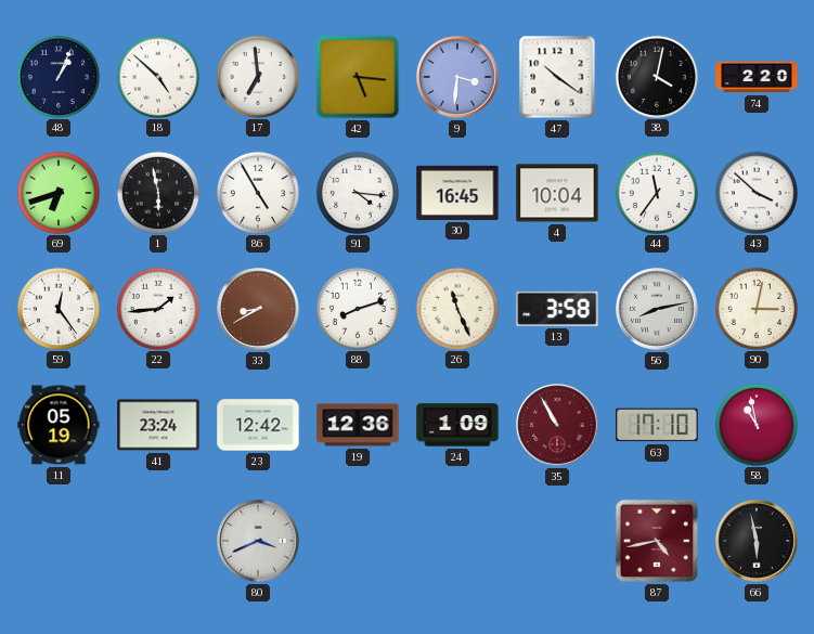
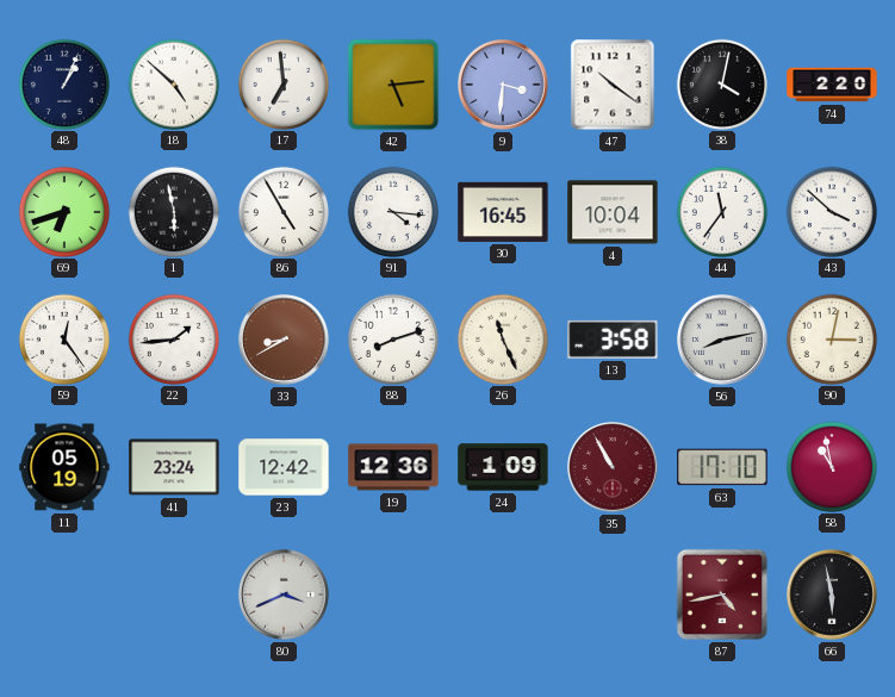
42: 5:16 -> 5:14 (393, 85)
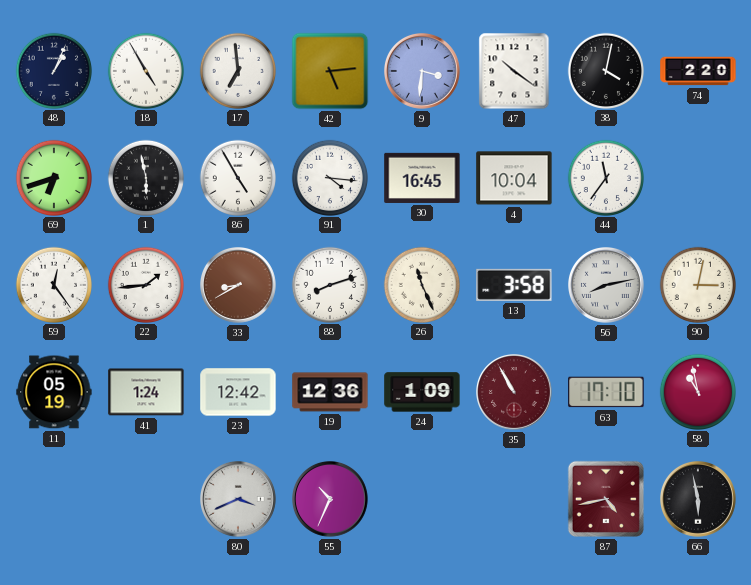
18: 4:52 -> 4:55 (145, 70)
43: 3:52 -> none (831, 211)
41: 23:24 -> 1:24 (146, 392)
55: none -> 10:34 (331, 500)
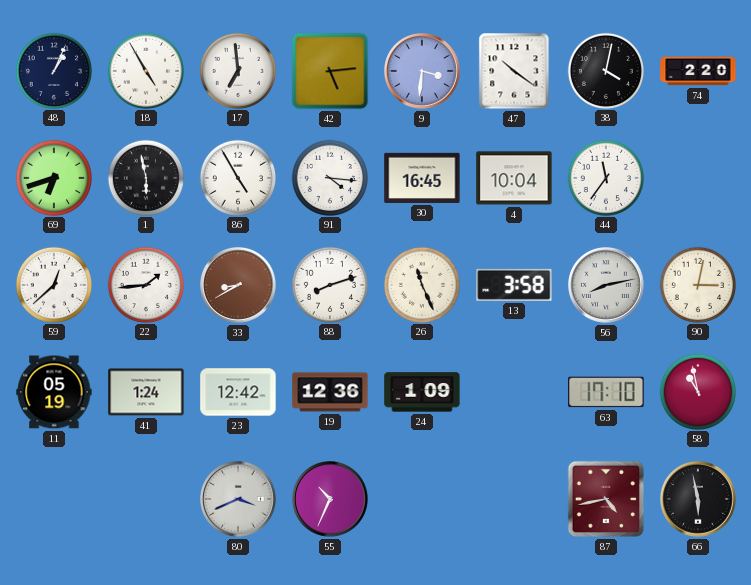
59: 12:24 -> 12:38 (53, 284)
35: 10:55 -> none (515, 393)
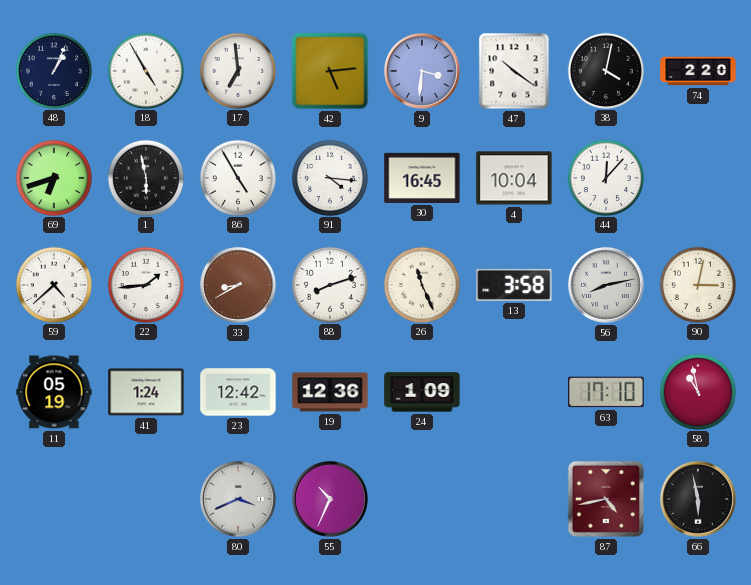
44: 11:36 -> 12:07 (605, 177)
59: 12:38 -> 4:38 (53, 284)
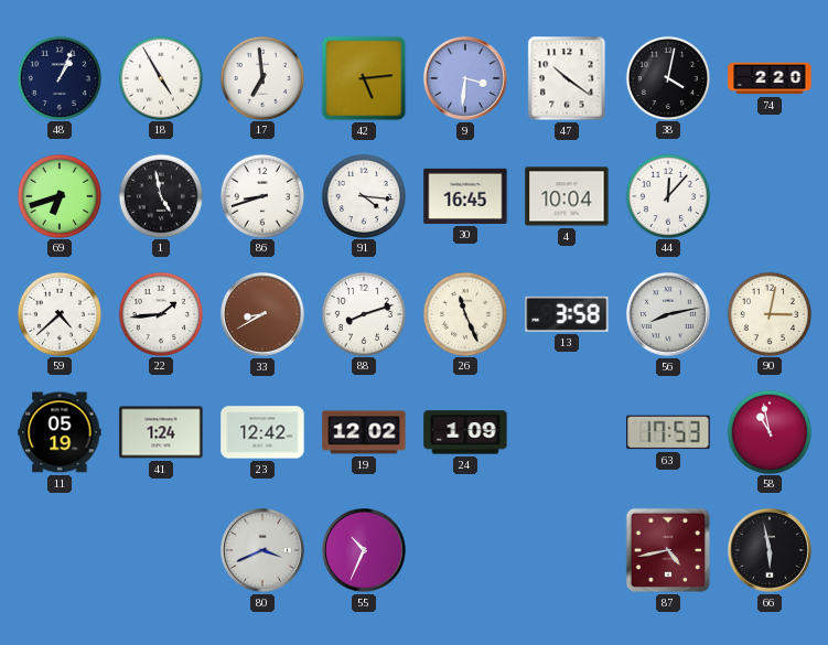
1: 5:58 -> 4:58 (160, 195)
86: 4:55 -> 8:42 (261, 195)
19: 12:36 -> 12:02 (364, 432)
63: 17:10 -> 17:53 (668, 432)
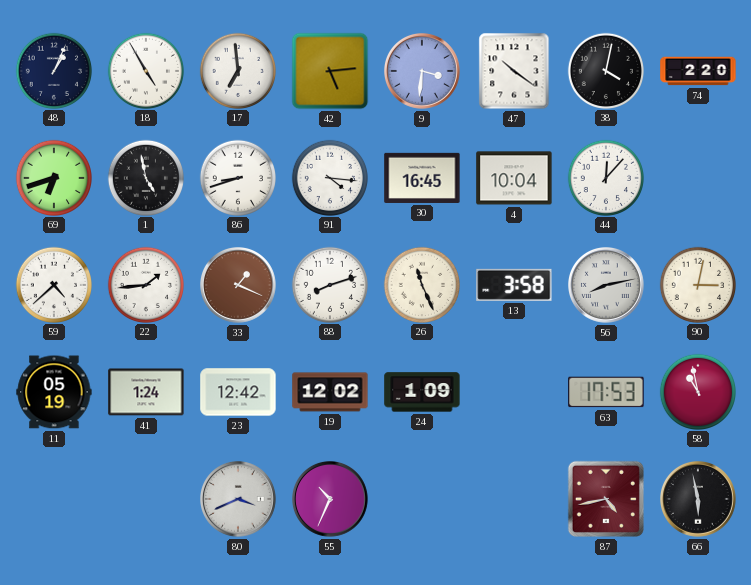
33: 8:40 -> 1:19 (239, 286)
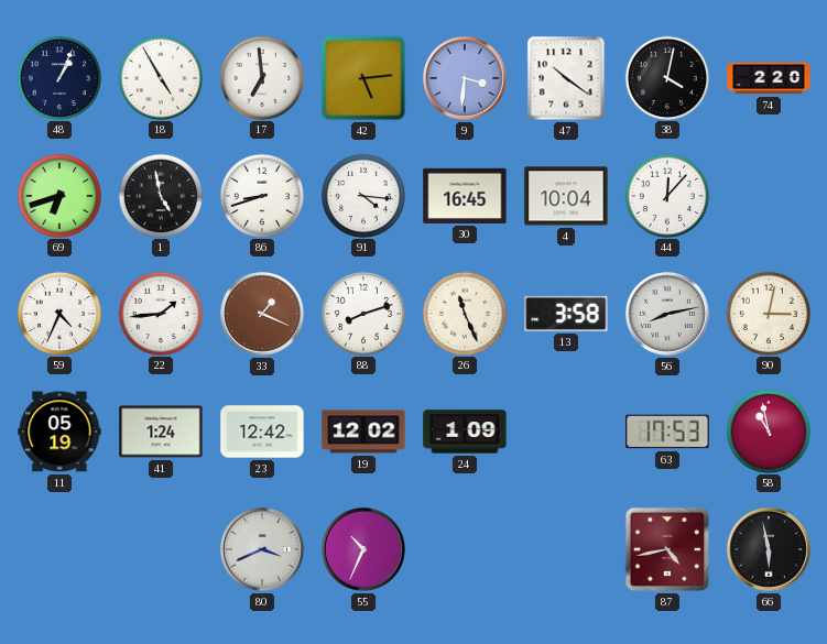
59: 4:38 -> 4:34 (58, 313)
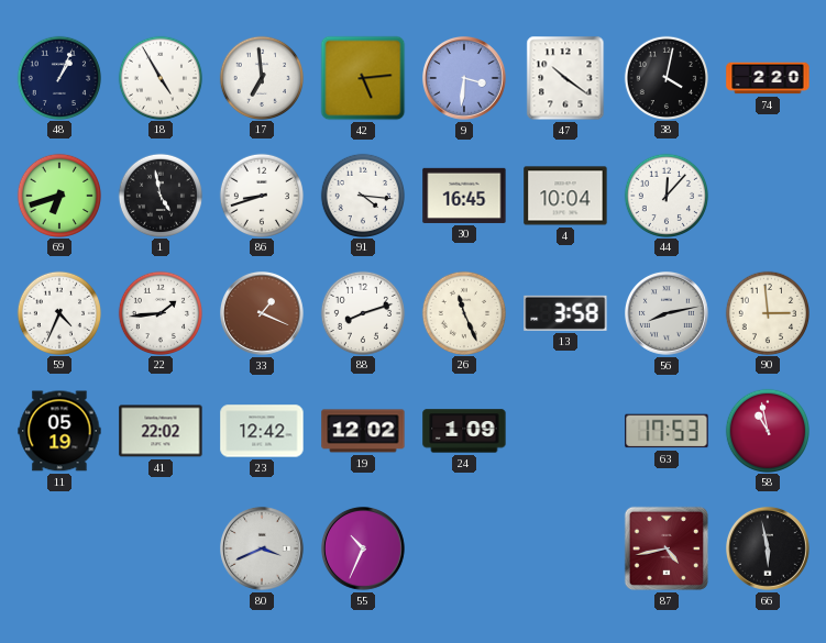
90: 3:02 -> 2:59 (767, 312)
41: 1:24 -> 22:02 (161, 431)
